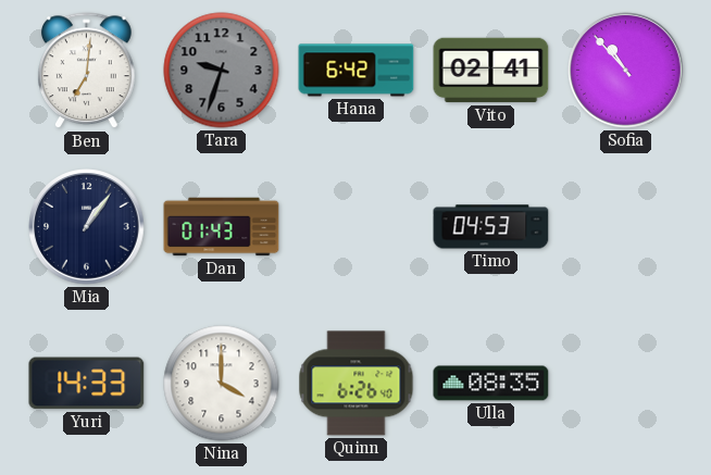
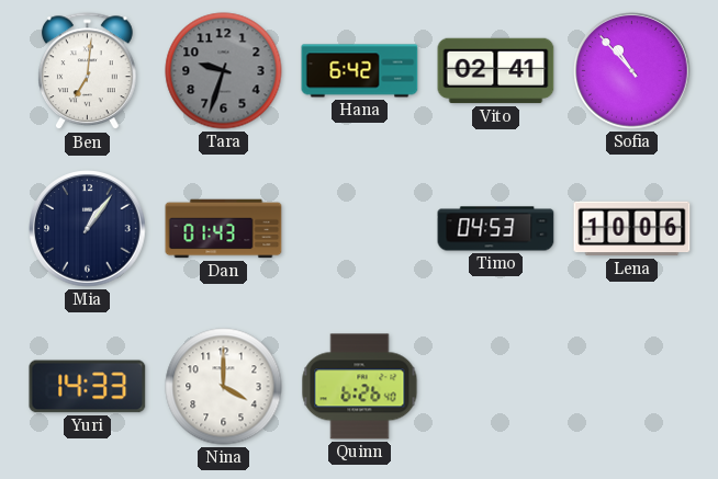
Lena: none -> 10:06 (632, 229)
Ulla: 08:35 -> none (491, 384)
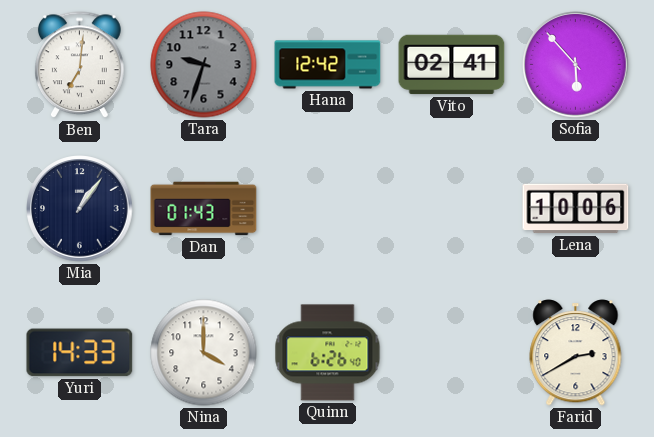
Hana: 6:42 -> 12:42 (328, 65)
Sofia: 10:53 -> 5:53 (576, 65)
Timo: 04:53 -> none (496, 229)
Farid: none -> 2:40 (576, 353)
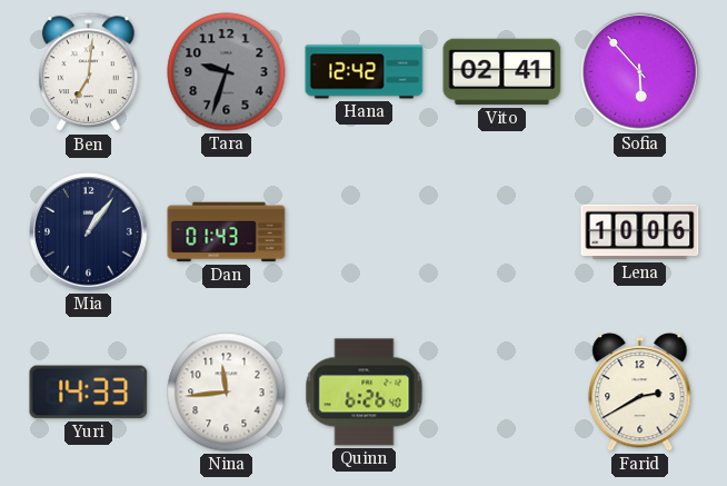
Nina: 4:00 -> 11:44 (227, 393)
